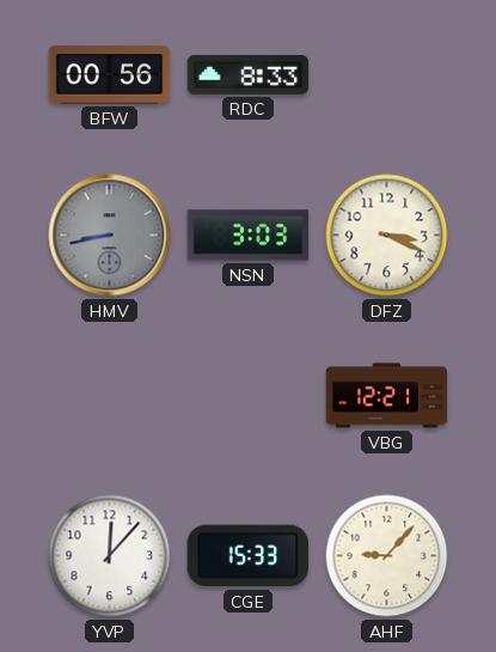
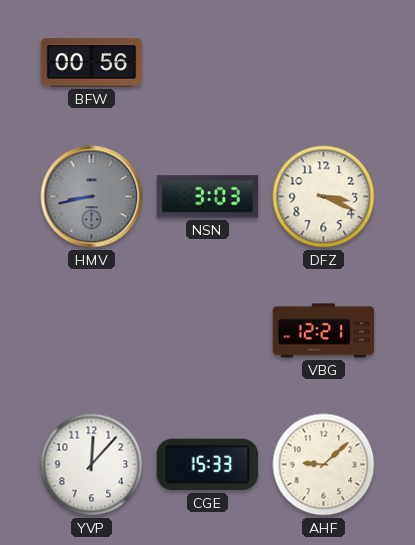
RDC: 8:33 -> none (249, 74)
AHF: 9:07 -> 9:08 (324, 465)
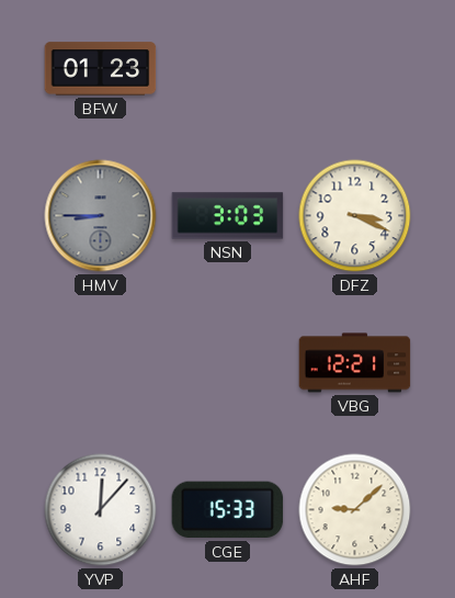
BFW: 00:56 -> 01:23 (101, 69)
HMV: 8:43 -> 8:45 (101, 216)
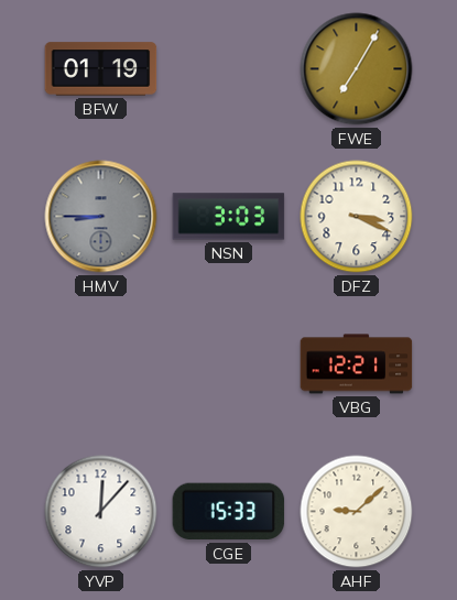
BFW: 01:23 -> 01:19 (101, 69)
FWE: none -> 7:05 (357, 69)
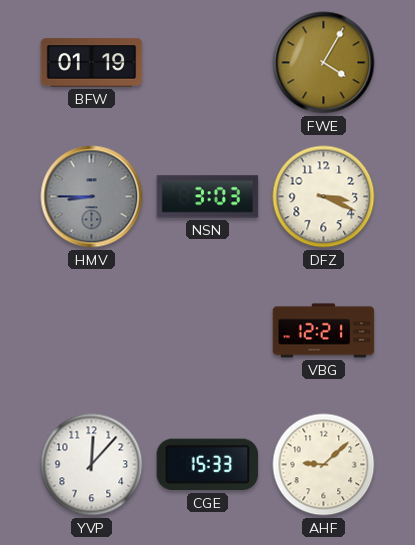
FWE: 7:05 -> 4:05 (324, 63)
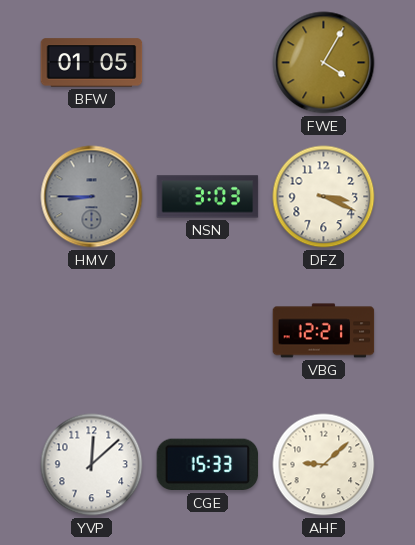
BFW: 01:19 -> 01:05 (92, 63)
YVP: 12:07 -> 12:08 (92, 465)
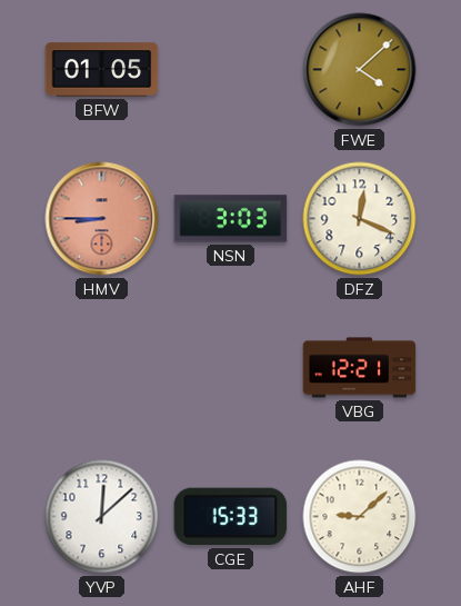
FWE: 4:05 -> 4:08 (360, 70)
HMV dial: grey -> salmon (102, 219)
DFZ: 3:19 -> 12:19 (360, 219)
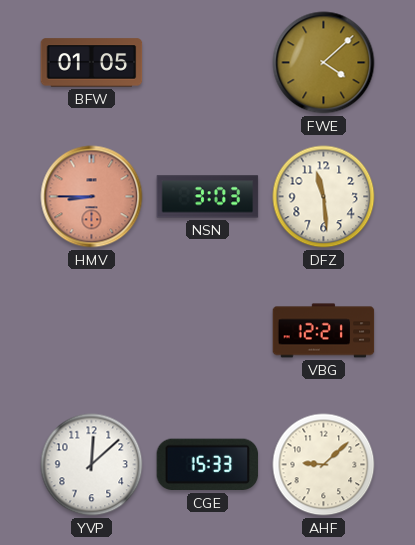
DFZ: 12:19 -> 11:29 (324, 197)
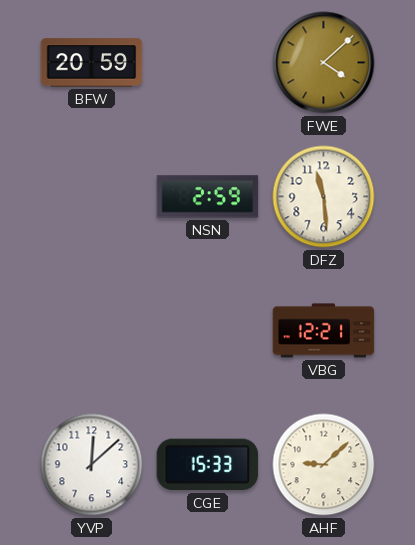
BFW: 01:05 -> 20:59 (92, 63)
HMV: 8:45 -> none (92, 197)
NSN: 3:03 -> 2:59 (208, 197)
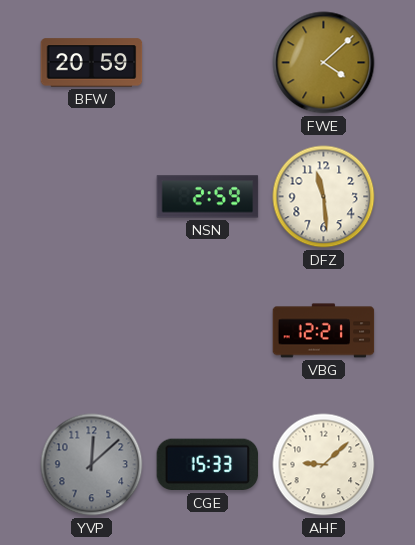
YVP dial: white -> grey (92, 465)
